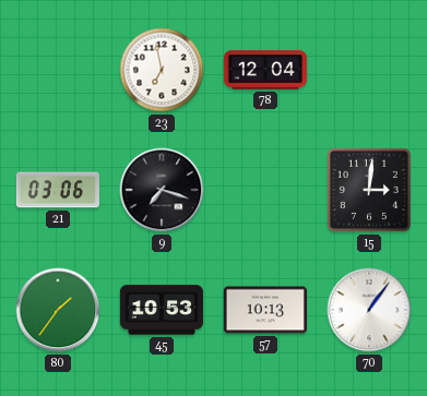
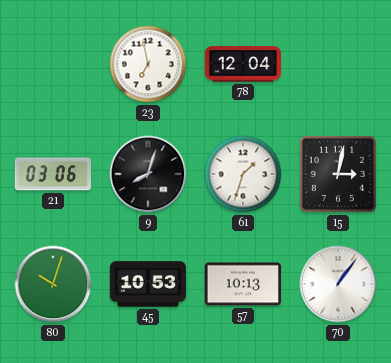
9: 7:18 -> 8:03 (148, 174)
61: none -> 1:33 (243, 174)
15: 3:01 -> 3:02 (338, 174)
80: 1:36 -> 10:03 (53, 284)
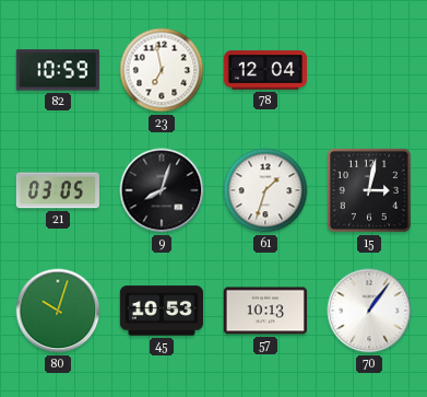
82: none -> 10:59 (58, 70)
21: 03:06 -> 03:05 (58, 190)
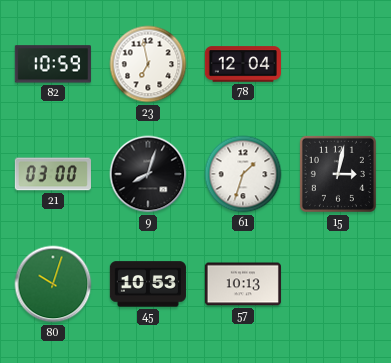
21: 03:05 -> 03:00 (53, 174)
70: 1:06 -> none (369, 311)
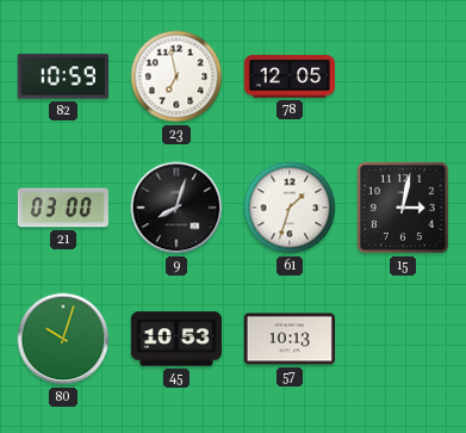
78: 12:04 -> 12:05 (288, 76)
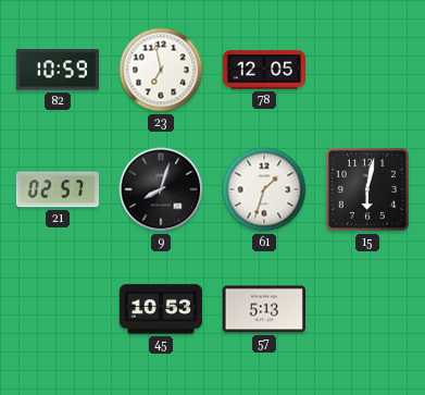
21: 03:00 -> 02:57 (58, 189)
15: 3:02 -> 6:02 (367, 189)
80: 10:03 -> none (63, 339)
57: 10:13 -> 5:13 (264, 309)
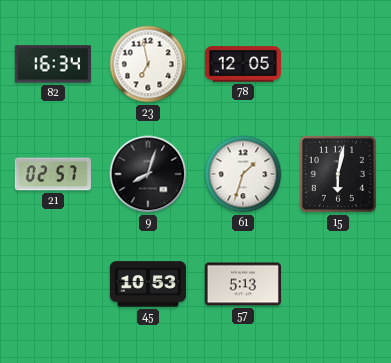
82: 10:59 -> 16:34 (53, 64)
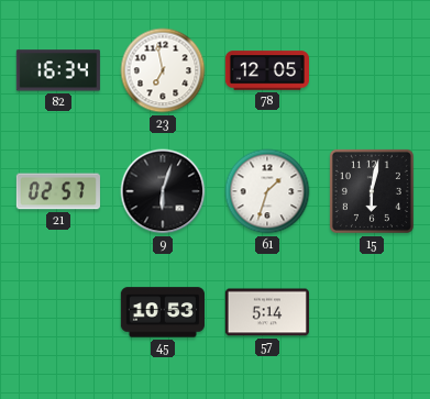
9: 8:03 -> 6:03 (163, 191)
57: 5:13 -> 5:14 (267, 312)
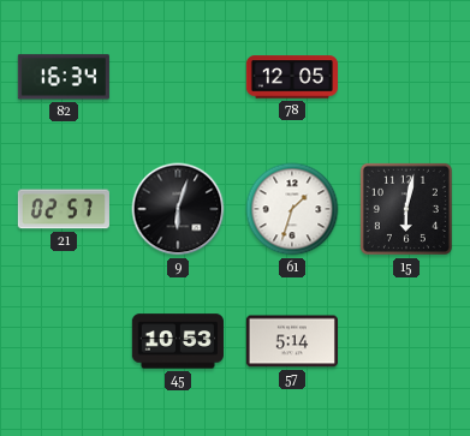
23: 6:58 -> none (163, 70)
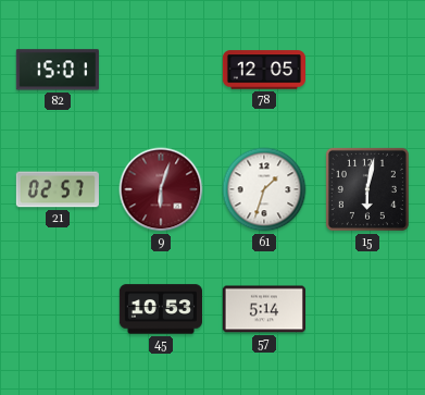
82: 16:34 -> 15:01 (58, 70)
9 dial: black -> burgundy (161, 189)
